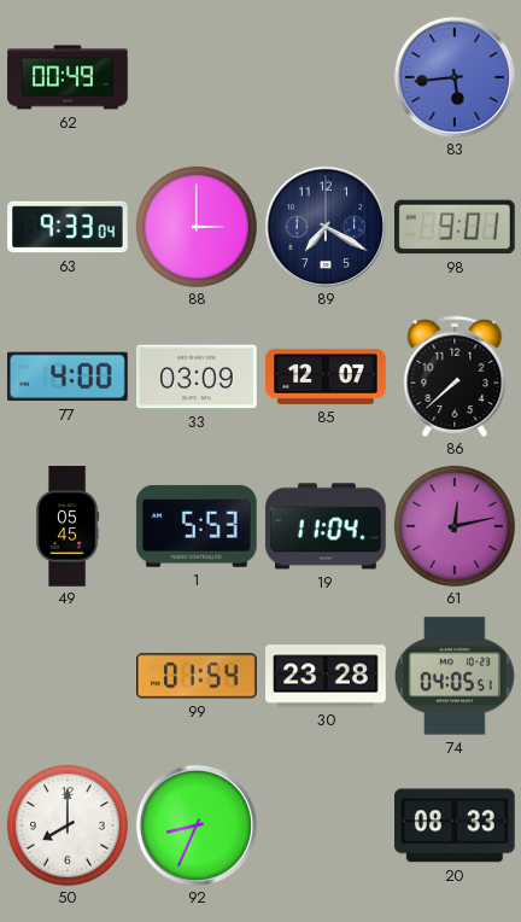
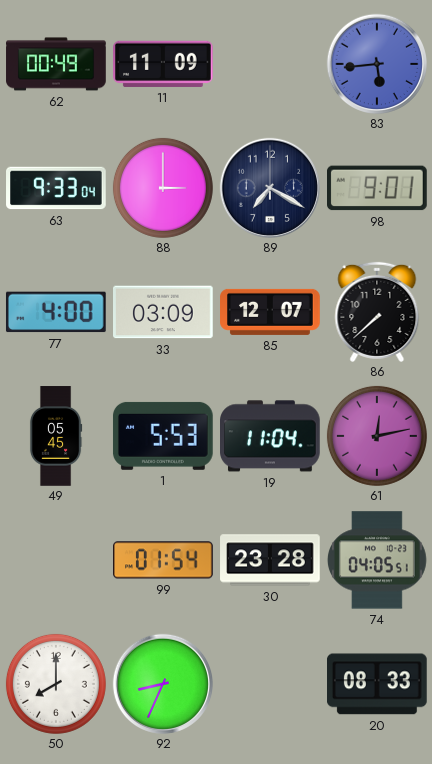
11: none -> 11:09 (164, 64)
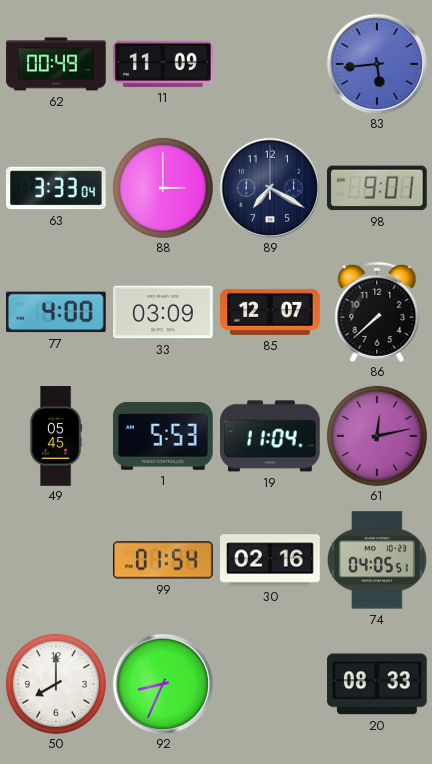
63: 9:33 -> 3:33 (56, 188)
30: 23:28 -> 02:16 (270, 560)
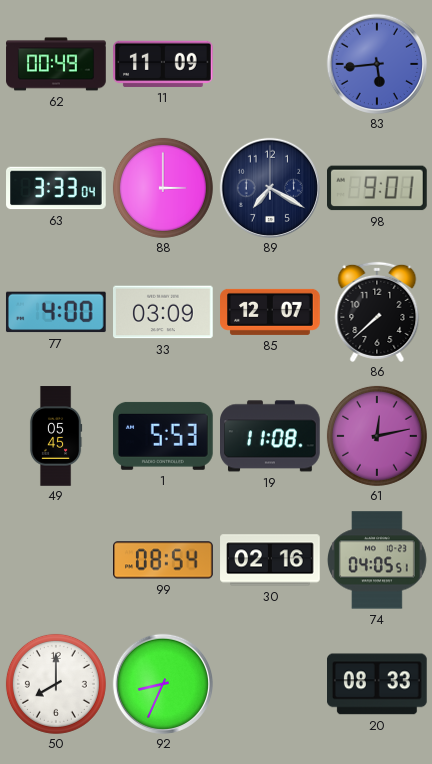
19: 11:04 -> 11:08 (271, 436)
99: 01:54 -> 08:54 (163, 560)
